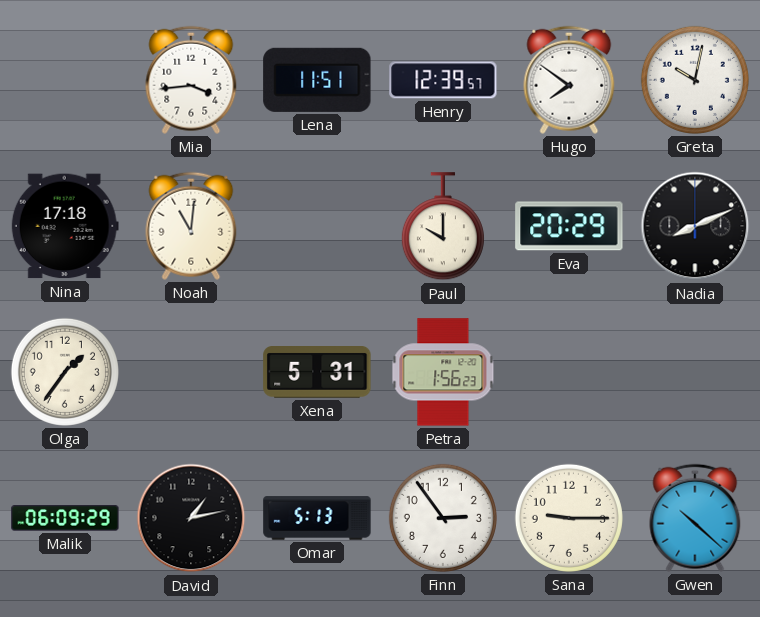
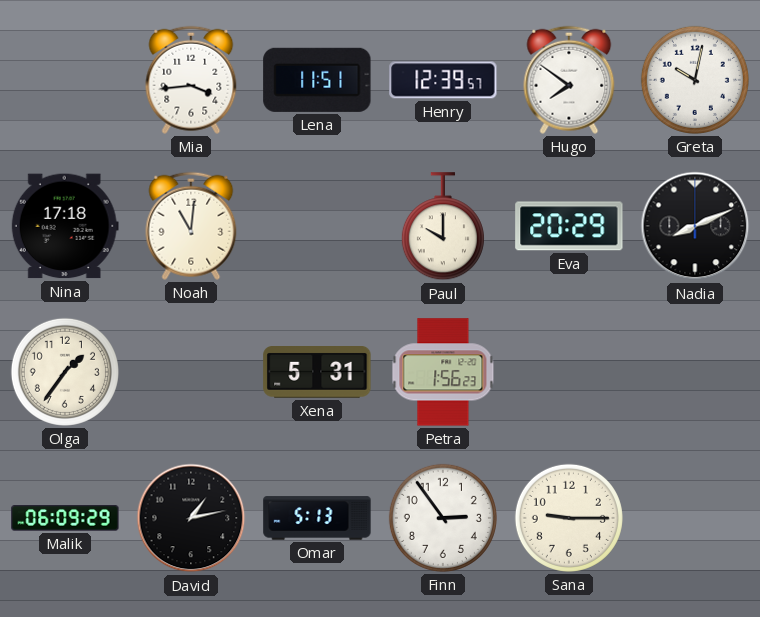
Gwen: 10:22 -> none (695, 518)
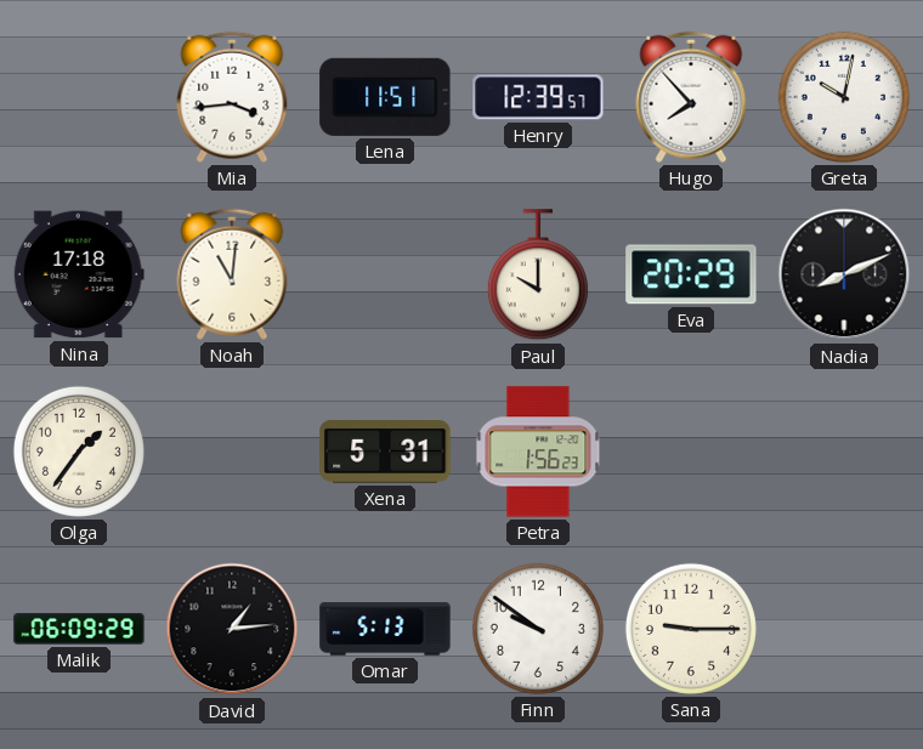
Hugo: 7:51 -> 7:53 (691, 97)
David: 1:13 -> 1:14 (232, 629)
Finn: 2:54 -> 9:51 (538, 629)
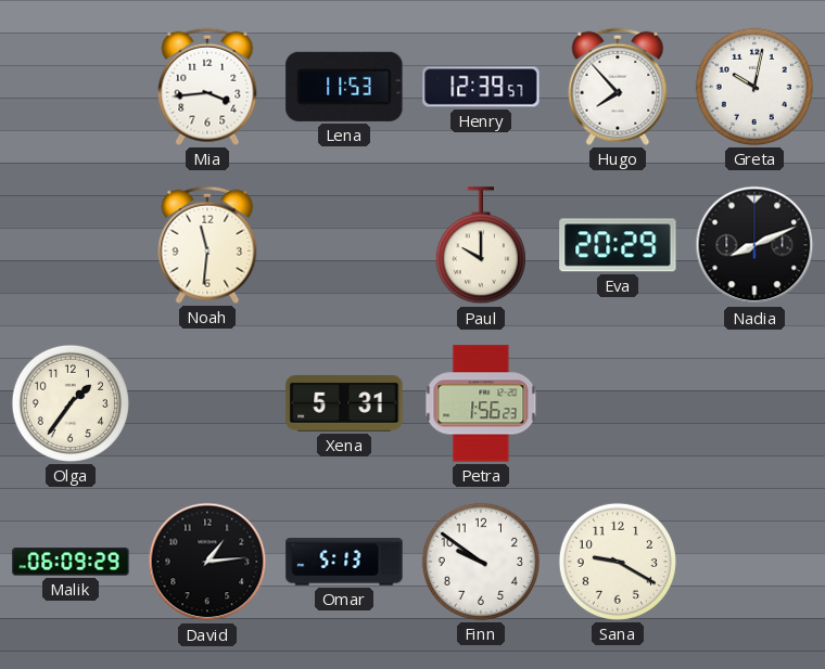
Lena: 11:51 -> 11:53 (344, 87)
Nina: 17:18 -> none (79, 274)
Noah: 11:01 -> 11:31 (207, 245)
Sana: 9:15 -> 9:20 (618, 562)
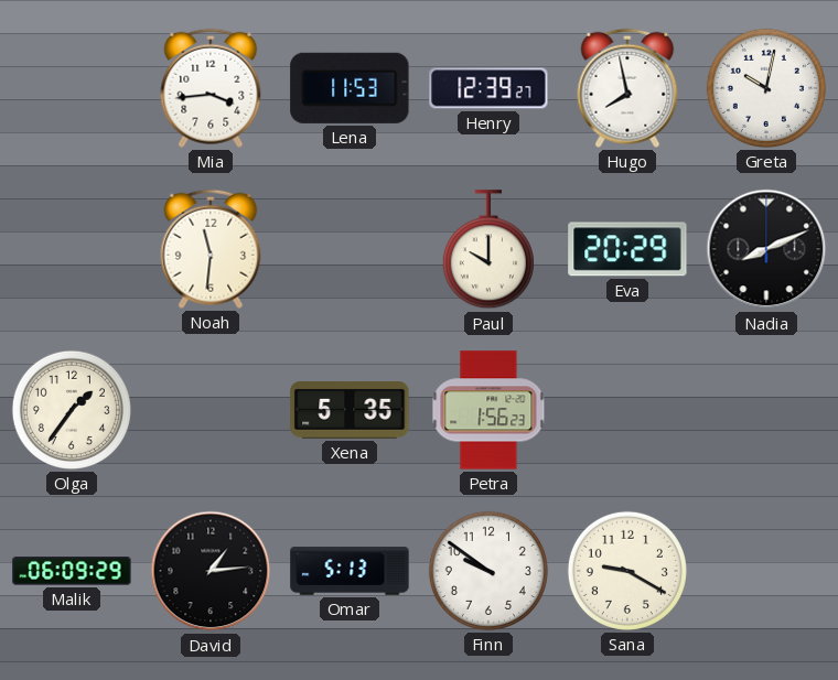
Henry: 12:39:57 -> 12:39:27 (488, 88)
Hugo: 7:53 -> 7:58 (627, 88)
Xena: 5:31 -> 5:35 (350, 411)
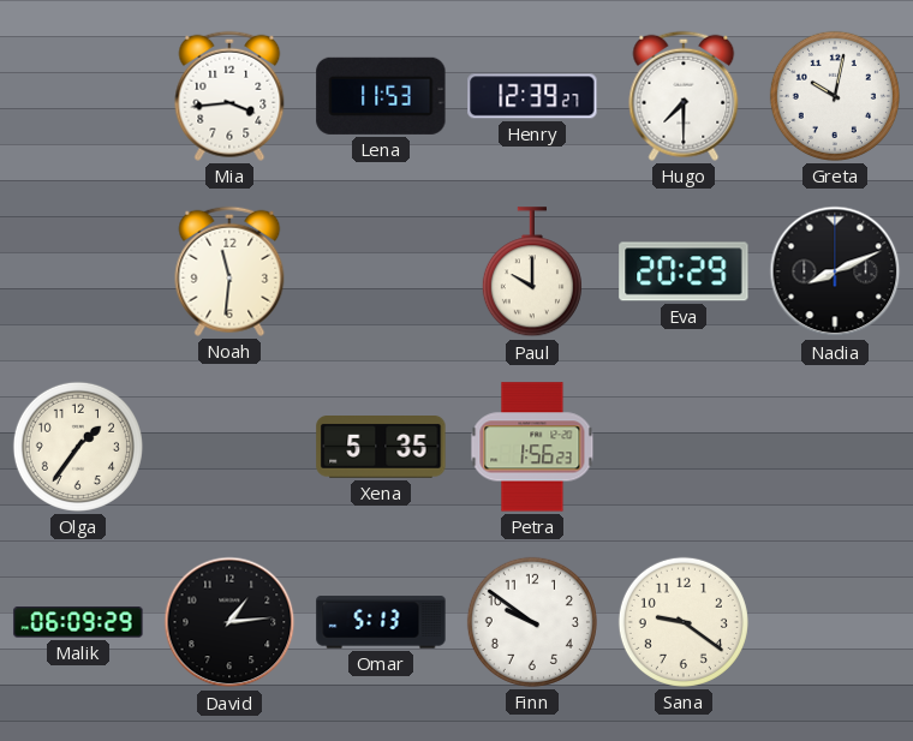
Hugo: 7:58 -> 7:30 (684, 96)
Sana: 9:20 -> 9:21 (684, 622)
